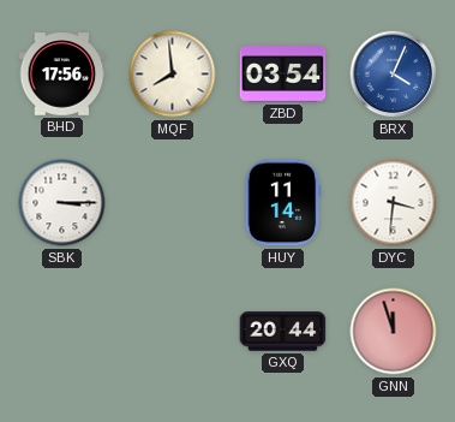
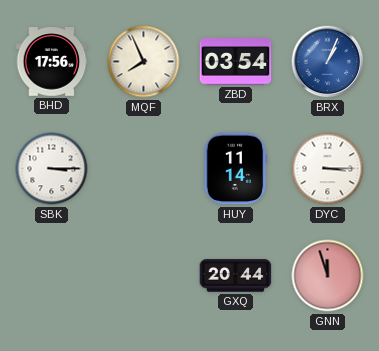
MQF: 7:59 -> 7:56 (144, 62)
BRX: 4:04 -> 1:04 (328, 62)
DYC: 3:31 -> 3:15 (328, 169)
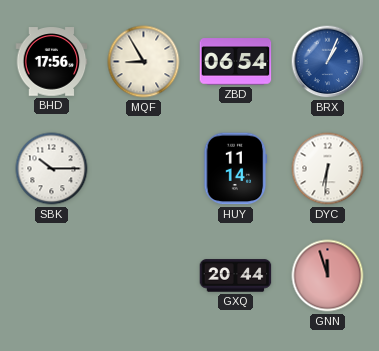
MQF: 7:56 -> 8:55 (144, 62)
ZBD: 03:54 -> 06:54 (236, 62)
SBK: 3:15 -> 10:15 (52, 169)
DYC: 3:15 -> 6:31 (328, 169)
